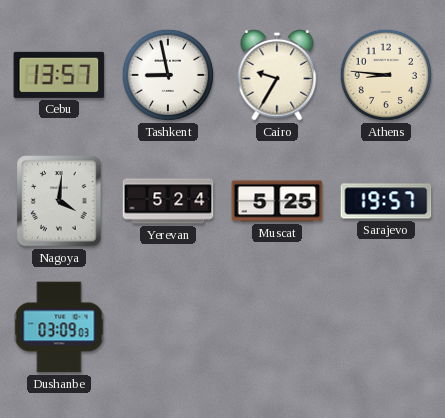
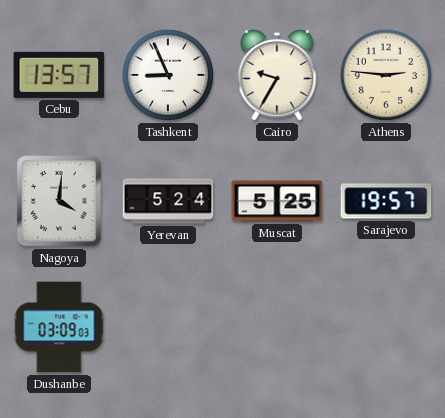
Tashkent: 8:58 -> 8:56 (168, 75)
Athens: 8:46 -> 2:46 (386, 75)
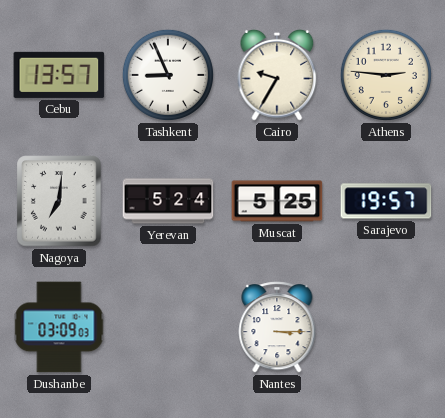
Nagoya: 4:01 -> 7:01 (59, 201)
Nantes: none -> 3:15 (277, 327)
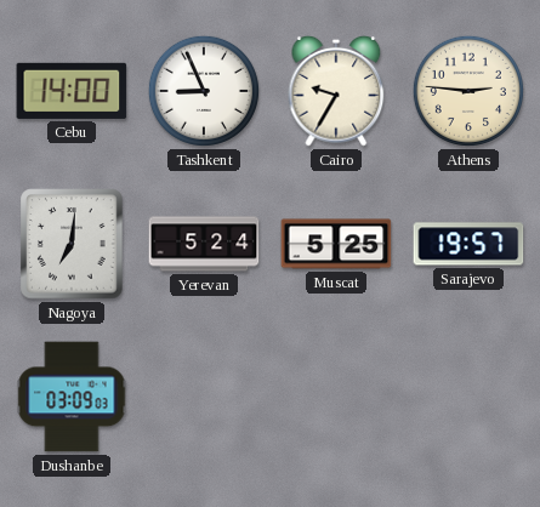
Cebu: 13:57 -> 14:00 (72, 91)
Nantes: 3:15 -> none (277, 327)
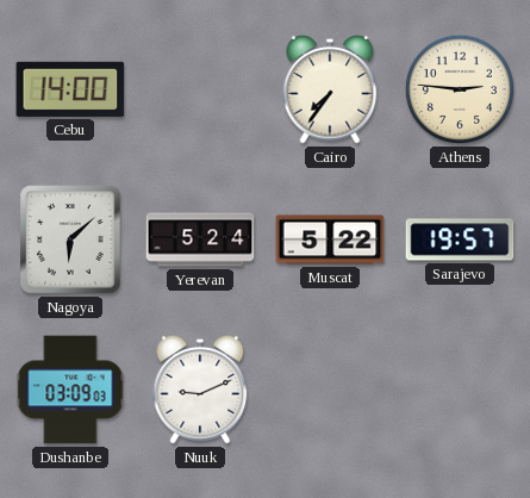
Tashkent: 8:56 -> none (204, 91)
Cairo: 9:35 -> 7:36 (330, 89)
Nagoya: 7:01 -> 6:08 (70, 239)
Muscat: 5:25 -> 5:22 (330, 239)
Nuuk: none -> 9:11 (200, 390)
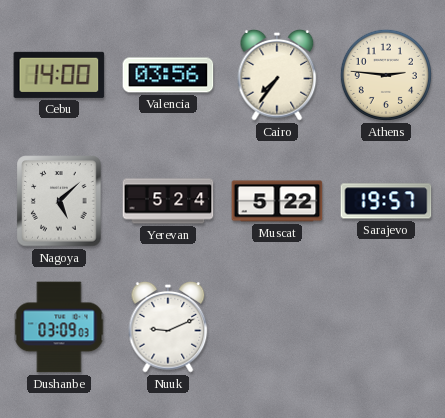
Valencia: none -> 03:56 (168, 75)
Nagoya: 6:08 -> 5:08 (59, 201)
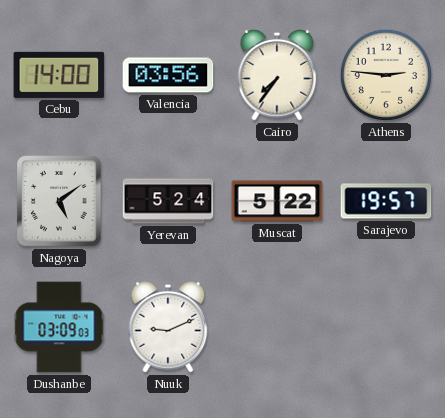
Nagoya: 5:08 -> 5:09 (59, 201)
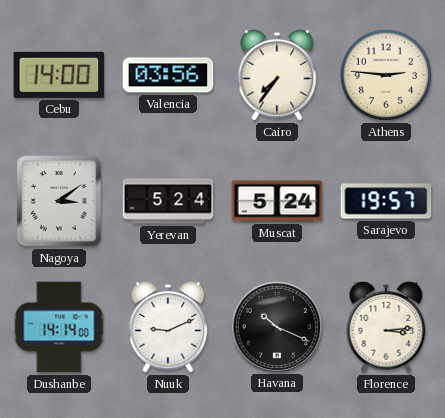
Nagoya: 5:09 -> 3:09 (59, 201)
Muscat: 5:22 -> 5:24 (277, 201)
Dushanbe: 03:09 -> 14:14 (59, 327)
Havana: none -> 10:19 (276, 326)
Florence: none -> 3:14 (386, 327)
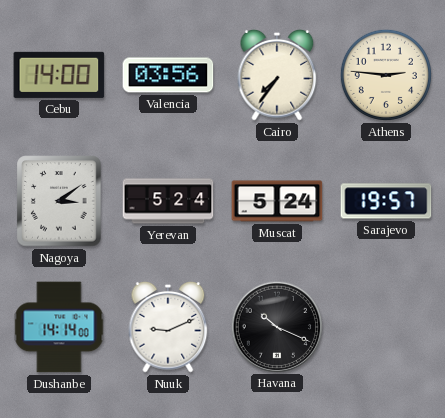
Florence: 3:14 -> none (386, 327)
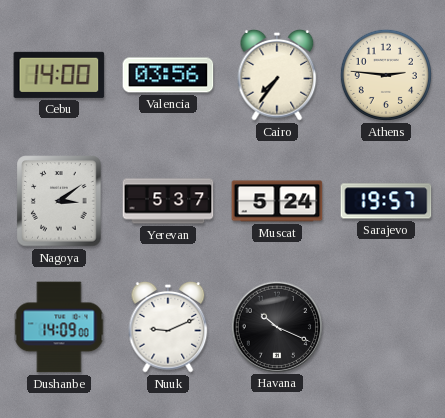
Yerevan: 5:24 -> 5:37 (168, 201)
Dushanbe: 14:14 -> 14:09 (59, 327)
